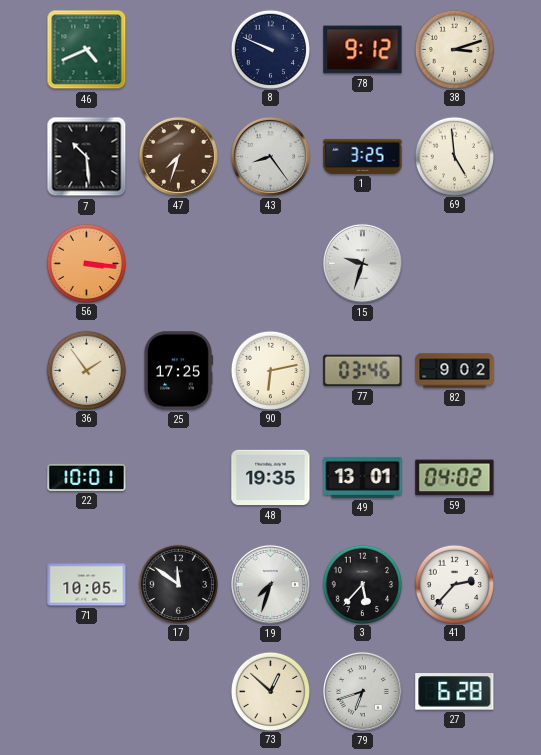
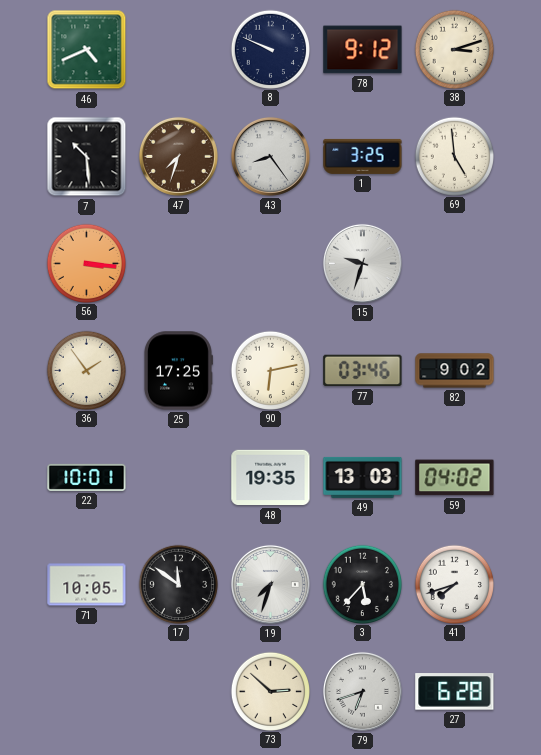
49: 13:01 -> 13:03 (363, 477)
41: 2:37 -> 7:42 (454, 584)
73: 12:52 -> 2:52 (270, 691)
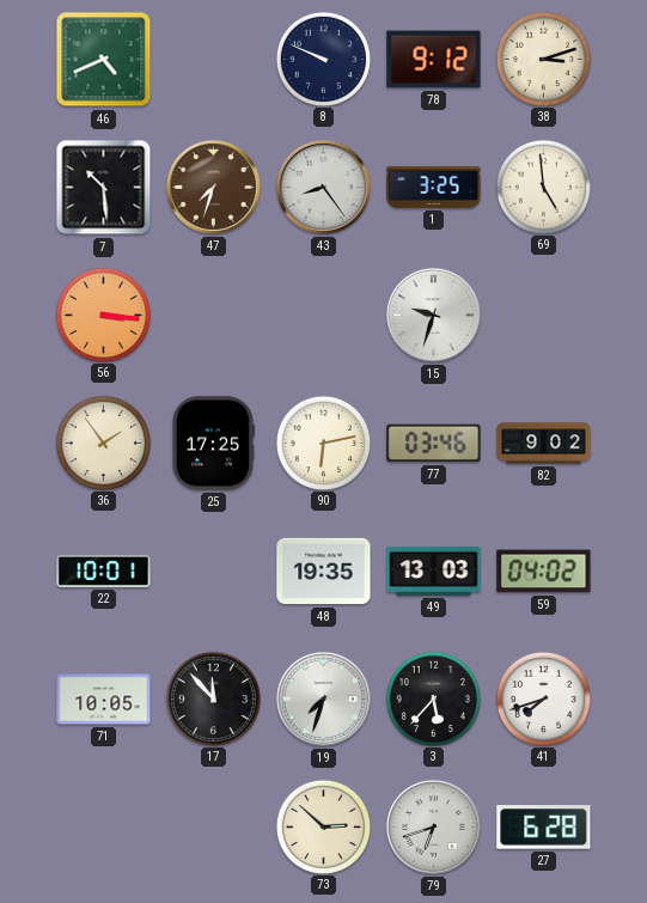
17: 11:51 -> 11:53 (213, 698)
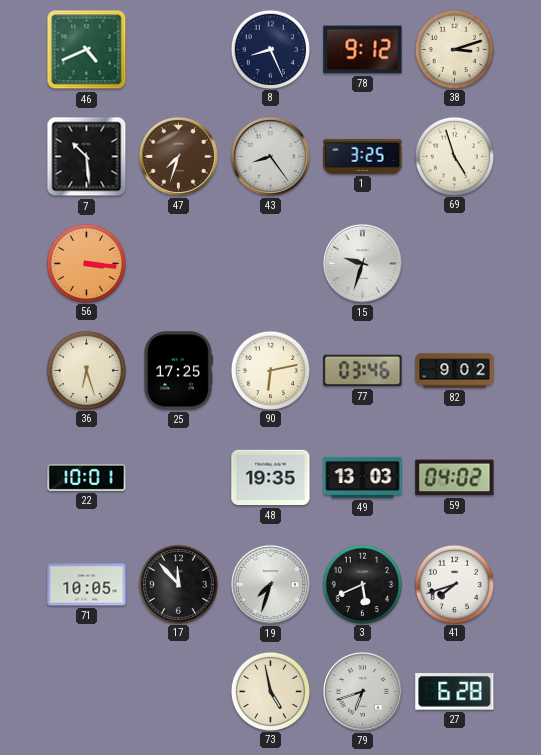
8: 9:49 -> 8:26 (270, 49)
69: 4:59 -> 4:57 (454, 156)
36: 1:54 -> 6:27 (86, 370)
3: 5:37 -> 5:41 (362, 584)
73: 2:52 -> 4:58 (270, 691)
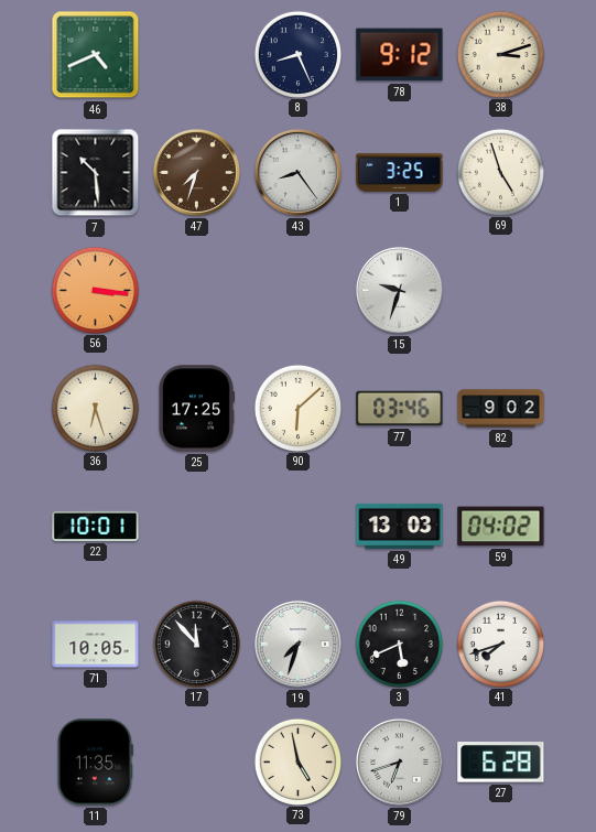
90: 6:13 -> 6:08 (297, 408)
48: 19:35 -> none (271, 478)
11: none -> 11:35 (95, 763)
